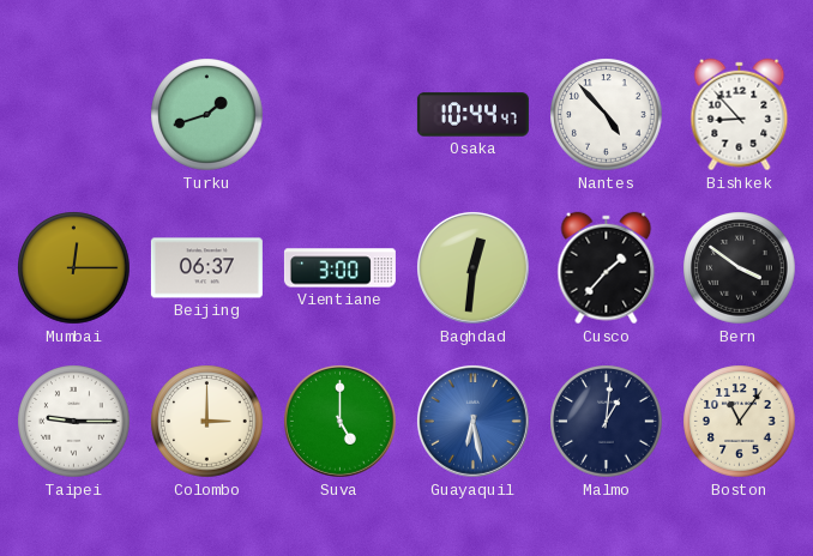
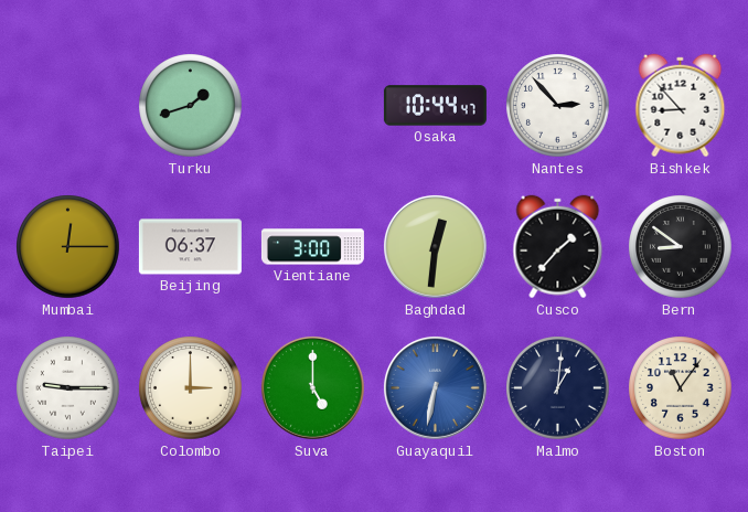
Nantes: 4:53 -> 2:53 (558, 106)
Bern: 3:51 -> 8:51 (681, 247)
Guayaquil: 6:28 -> 6:32 (435, 387)
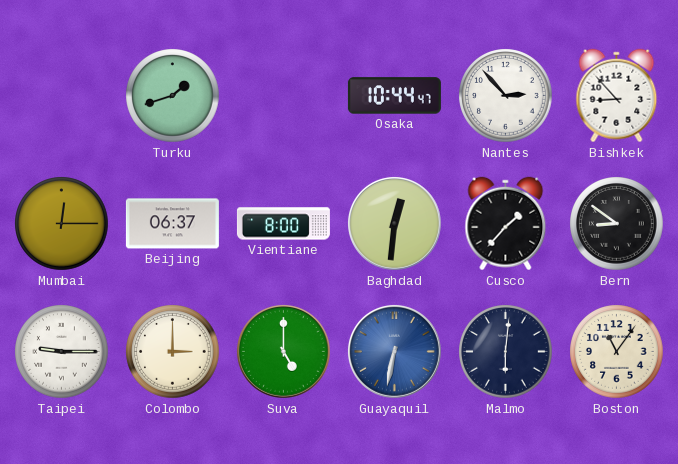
Vientiane: 3:00 -> 8:00 (283, 224)
Malmo: 1:01 -> 6:01 (506, 352)
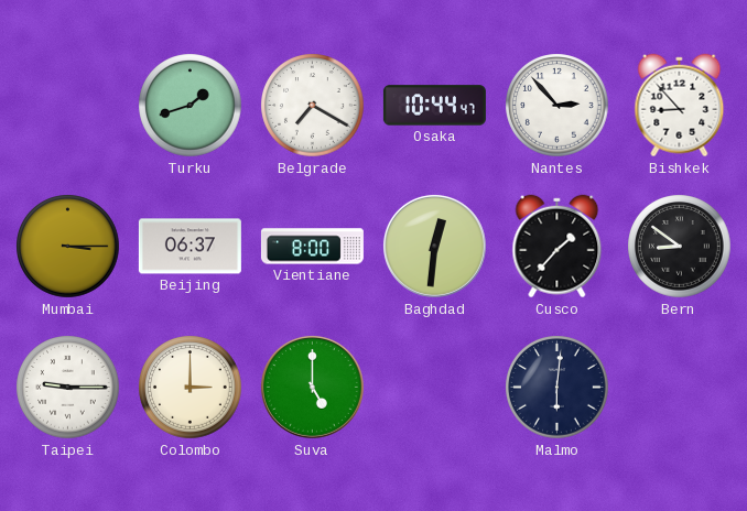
Belgrade: none -> 7:20 (313, 106)
Mumbai: 12:15 -> 3:15 (68, 247)
Guayaquil: 6:32 -> none (394, 351)
Boston: 11:06 -> none (617, 352)
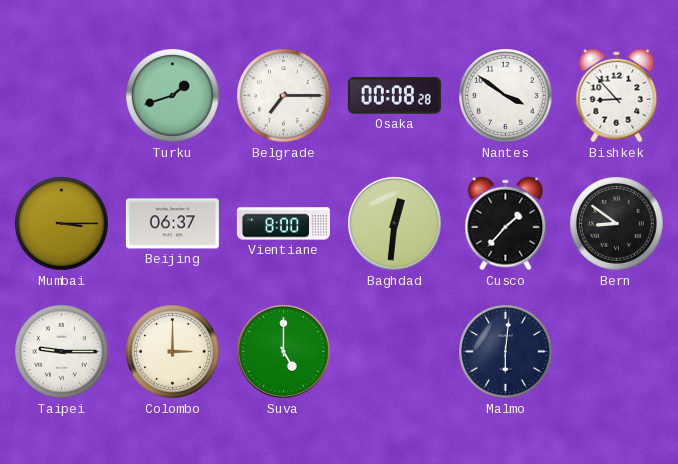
Belgrade: 7:20 -> 7:15 (284, 96)
Osaka: 10:44 -> 00:08 (394, 96)
Nantes: 2:53 -> 3:51 (506, 96)
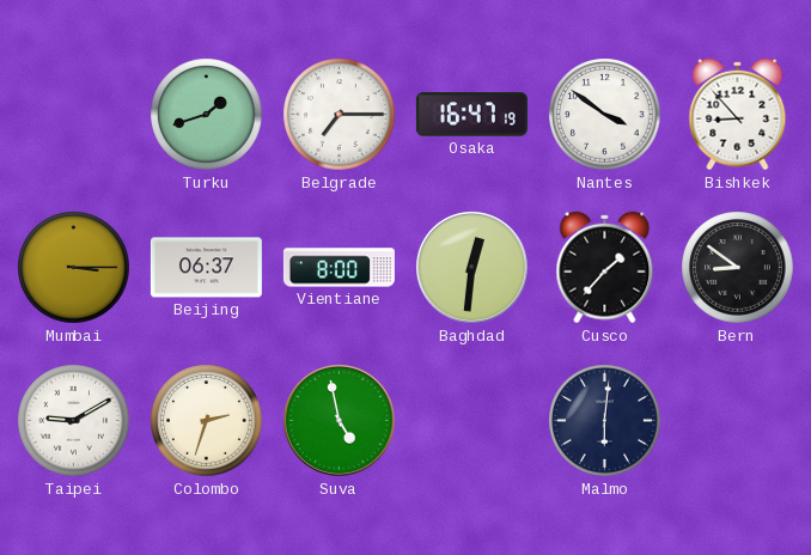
Osaka: 00:08 -> 16:47 (471, 115)
Taipei: 9:15 -> 9:10 (74, 421)
Colombo: 3:00 -> 2:33 (207, 421)
Suva: 5:00 -> 4:58 (339, 420)
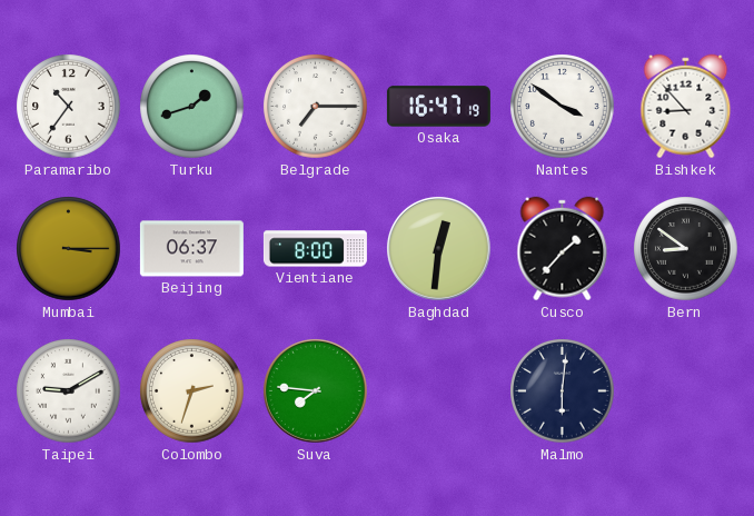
Paramaribo: none -> 10:36 (69, 107)
Suva: 4:58 -> 7:46 (315, 390)
